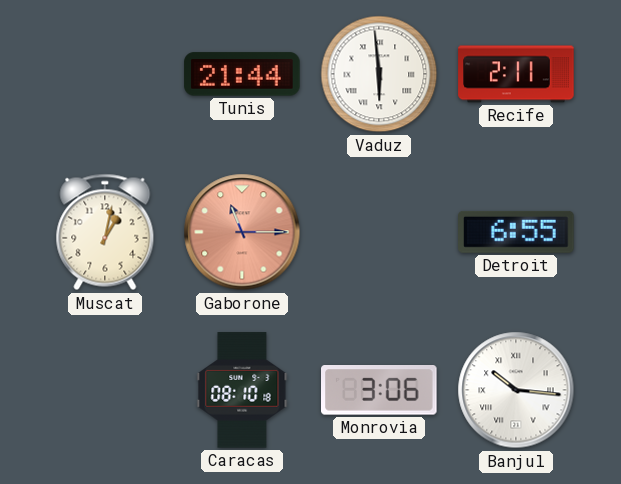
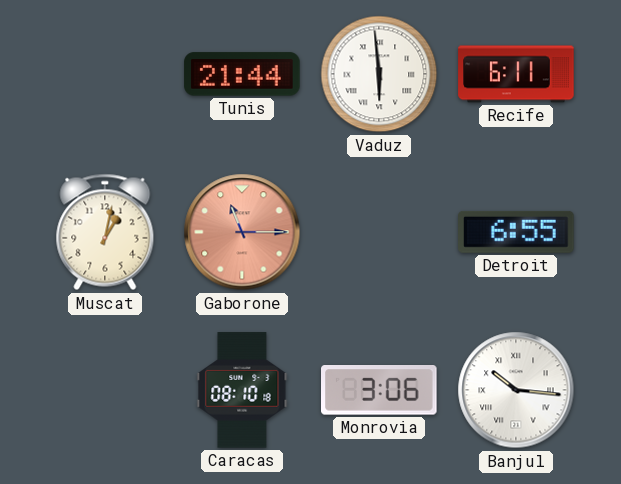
Recife: 2:11 -> 6:11 (516, 74)
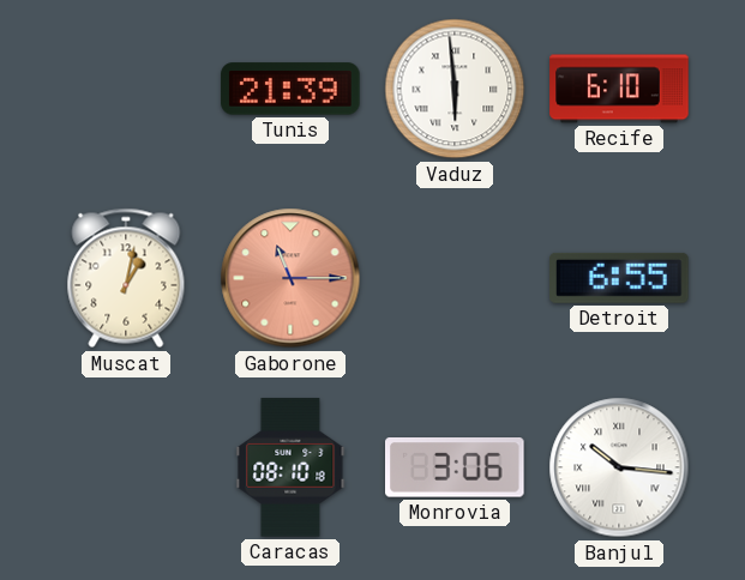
Tunis: 21:44 -> 21:39 (290, 89)
Recife: 6:11 -> 6:10 (619, 89)
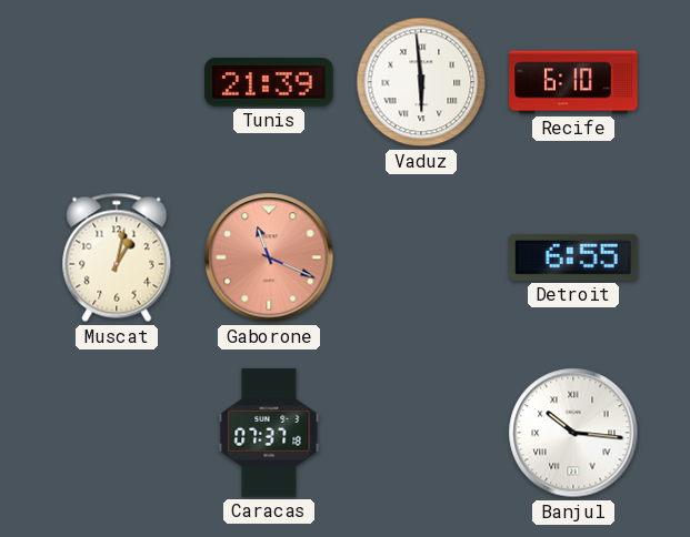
Gaborone: 11:15 -> 11:19 (269, 257)
Caracas: 08:10 -> 07:37 (269, 433)
Monrovia: 3:06 -> none (456, 467)
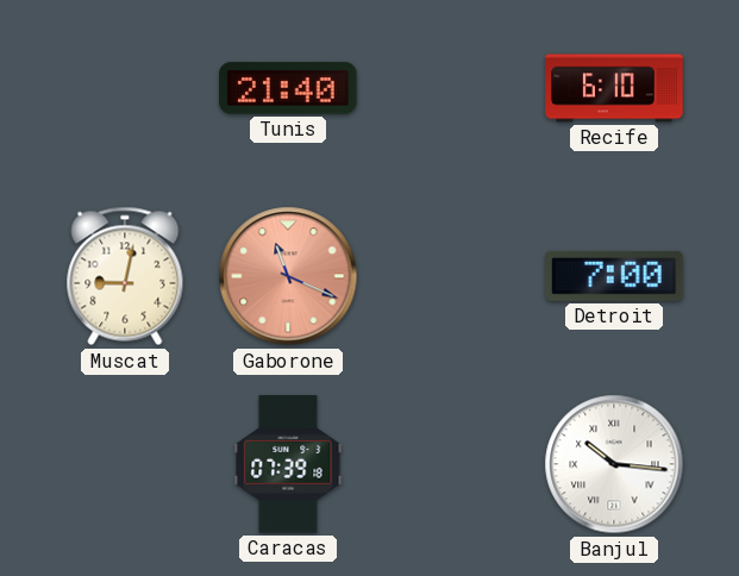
Tunis: 21:39 -> 21:40 (288, 88)
Vaduz: 5:59 -> none (421, 82)
Muscat: 1:02 -> 9:02 (125, 276)
Detroit: 6:55 -> 7:00 (614, 276)
Caracas: 07:37 -> 07:39 (288, 464)
